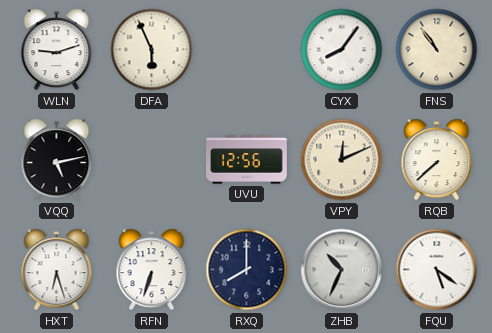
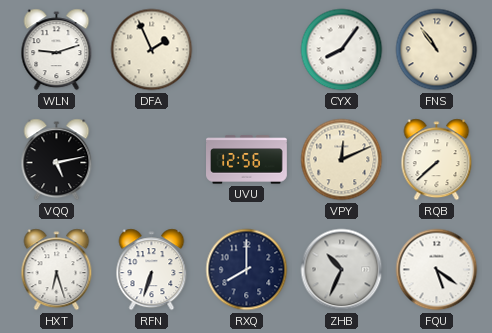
DFA: 5:56 -> 1:56 (152, 50)
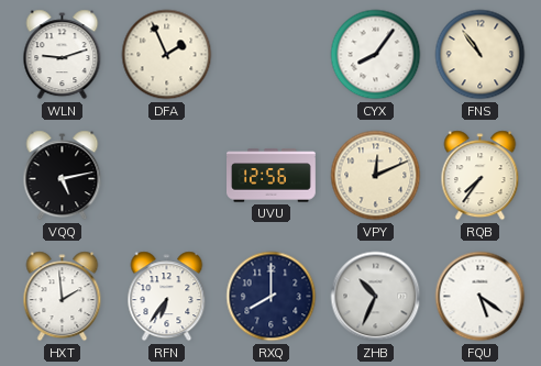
RQB: 7:38 -> 7:36 (481, 176)
HXT: 6:27 -> 1:59 (63, 297)
RFN: 6:33 -> 6:36 (167, 297)
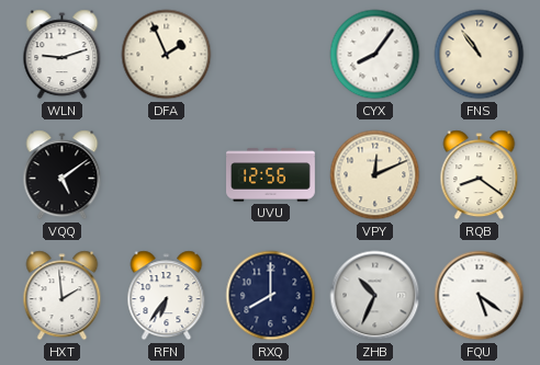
VQQ: 5:13 -> 5:09 (63, 175)
RQB: 7:36 -> 8:21 (480, 175)
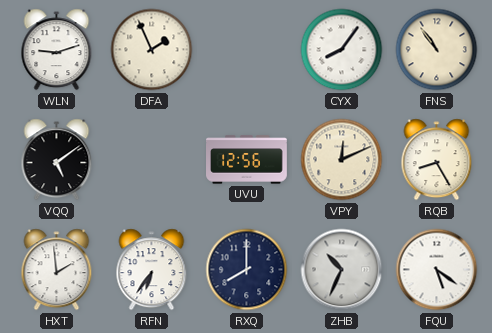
RQB: 8:21 -> 8:25 (437, 160)
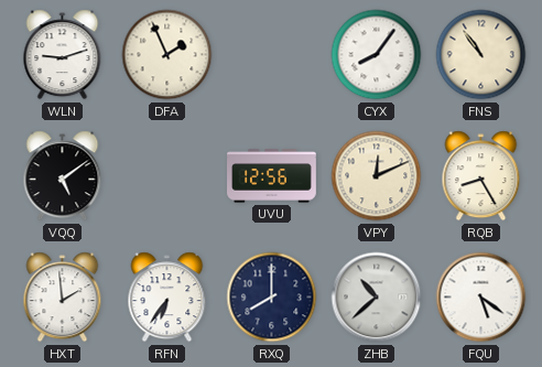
ZHB: 10:34 -> 10:38 (377, 298)
